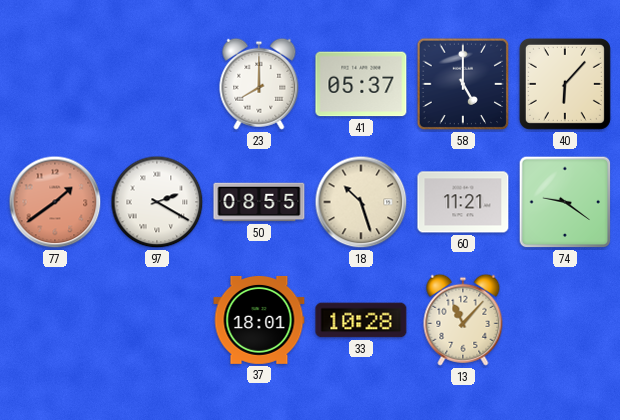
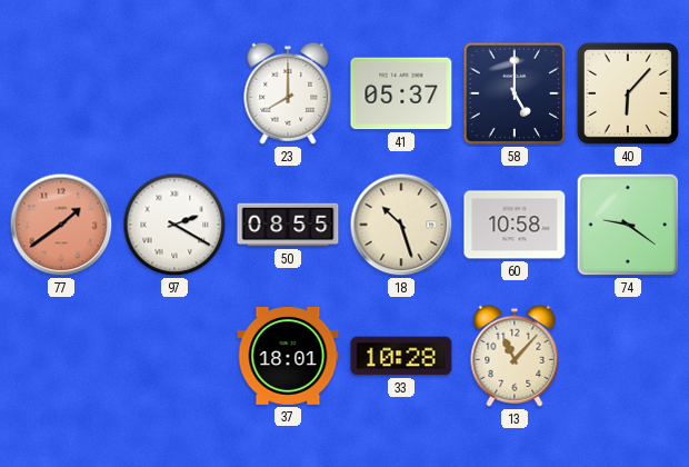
60: 11:21 -> 10:58 (515, 225)
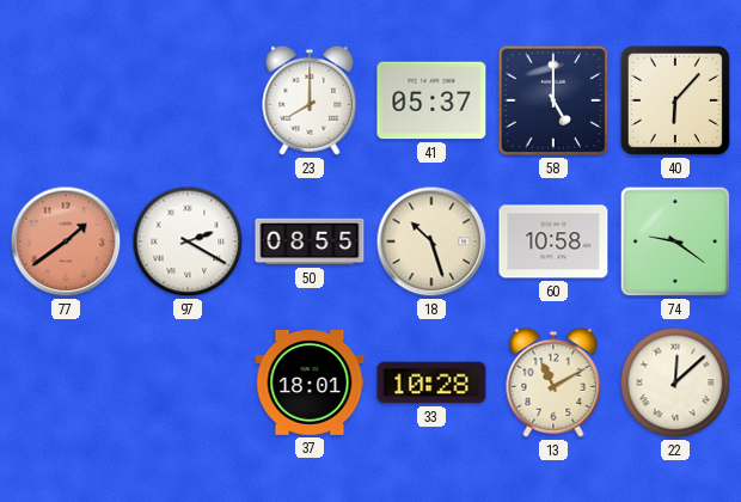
13: 11:07 -> 11:10 (553, 382)
22: none -> 12:08 (675, 382)
